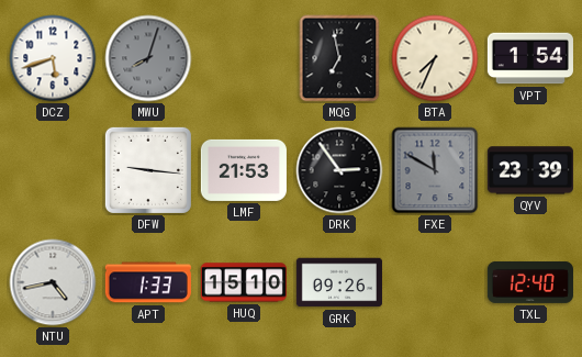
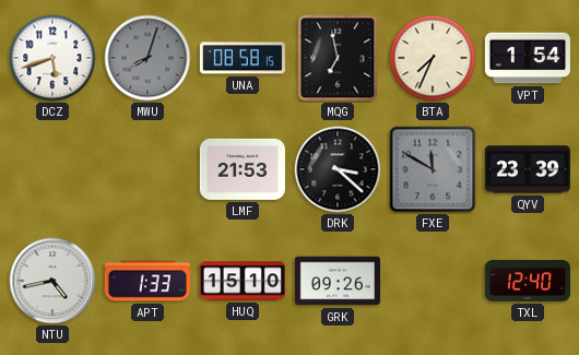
UNA: none -> 08:58 (243, 58)
DFW: 9:16 -> none (148, 170)
DRK: 2:54 -> 3:22 (338, 169)
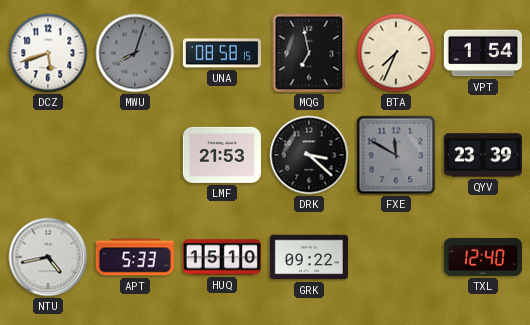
APT: 1:33 -> 5:33 (135, 257)
GRK: 09:26 -> 09:22 (309, 257)
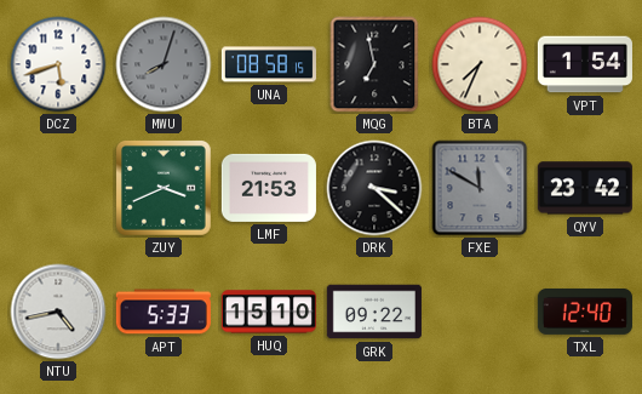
ZUY: none -> 3:41 (164, 188)
QYV: 23:39 -> 23:42 (585, 188)
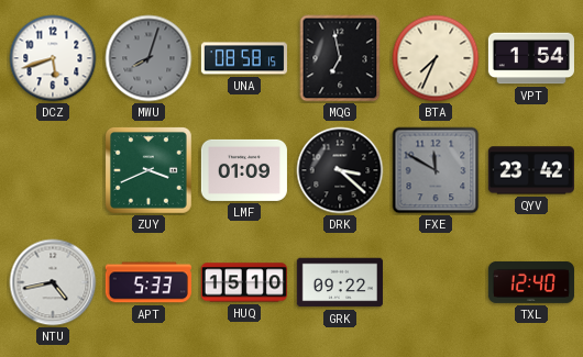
LMF: 21:53 -> 01:09 (244, 170)
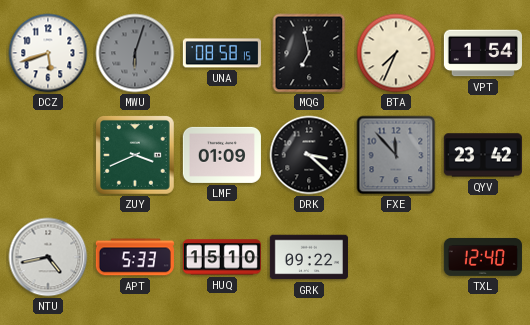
MWU: 8:03 -> 6:03 (135, 53)
FXE: 11:50 -> 11:53 (396, 155)
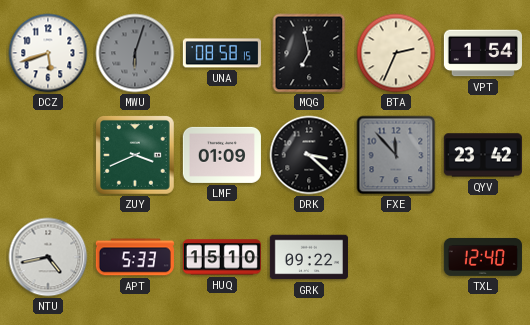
BTA: 7:34 -> 2:34 (396, 53)
